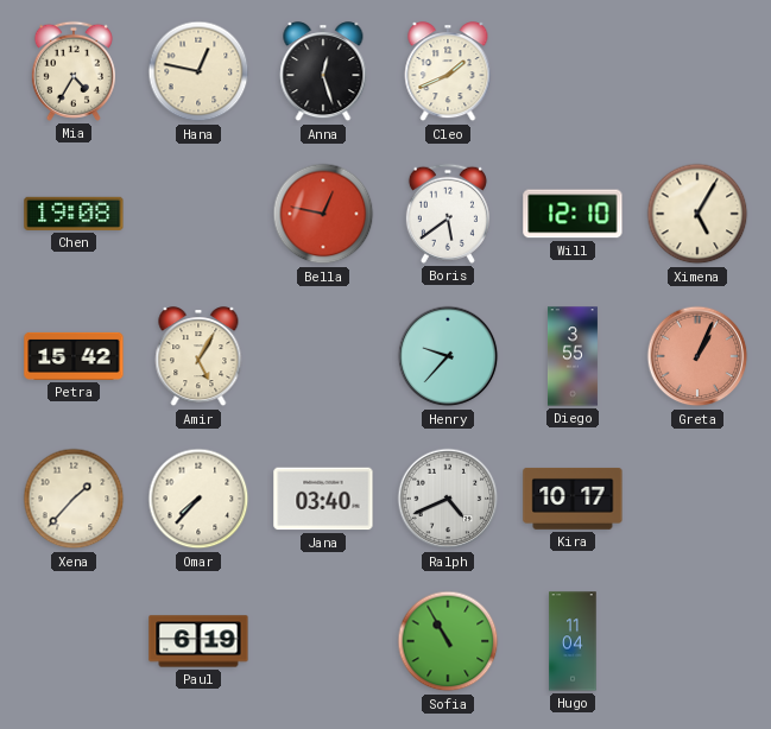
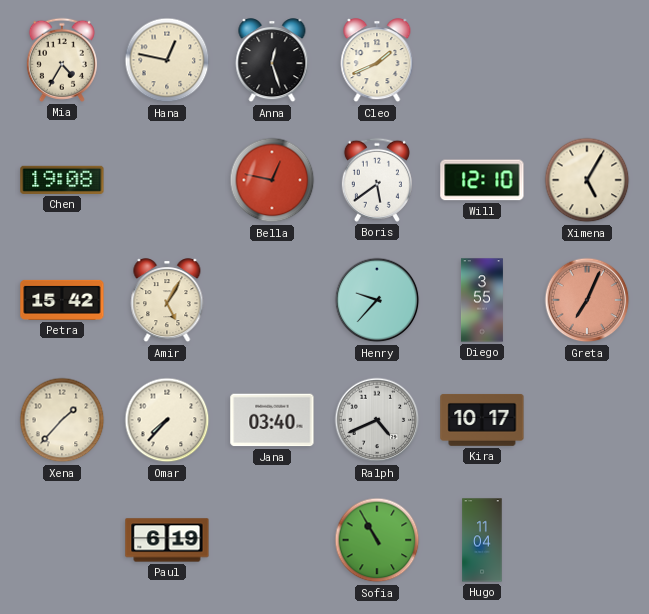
Greta: 1:04 -> 7:04 (587, 300)
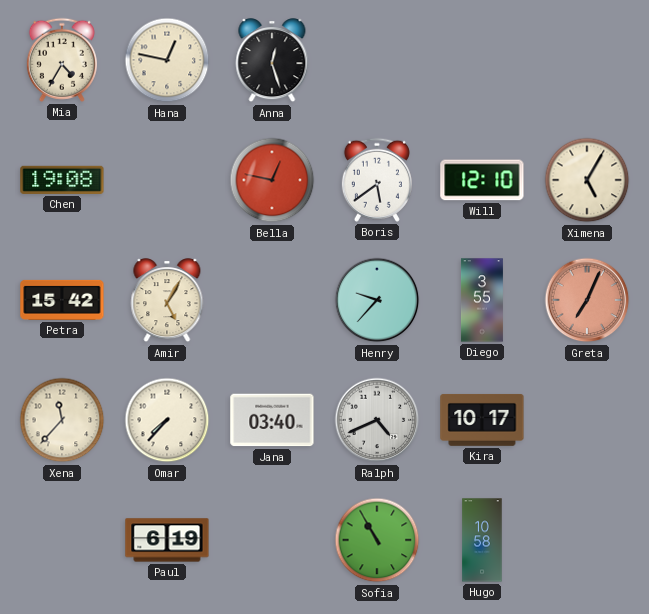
Cleo: 1:41 -> none (377, 61)
Xena: 1:37 -> 11:37 (62, 420)
Hugo: 11:04 -> 10:58 (482, 540)
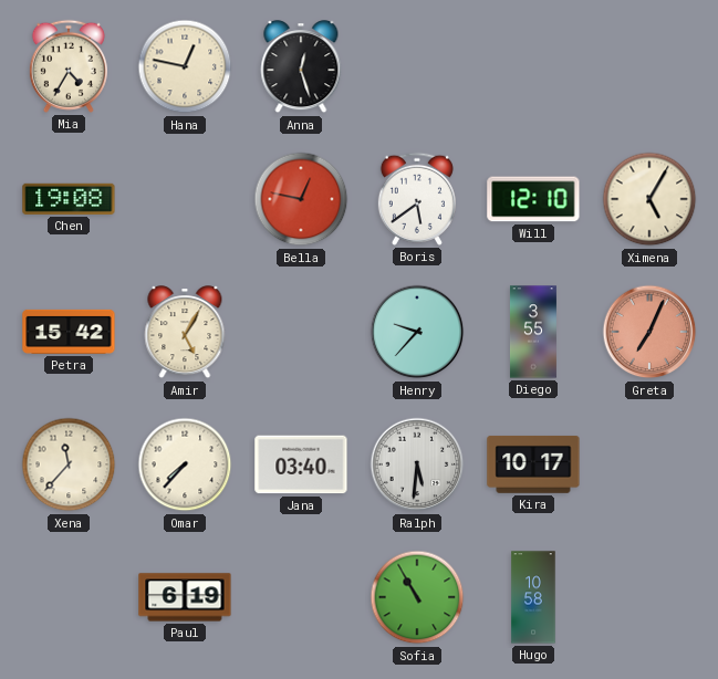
Ralph: 4:41 -> 5:31 (417, 464)
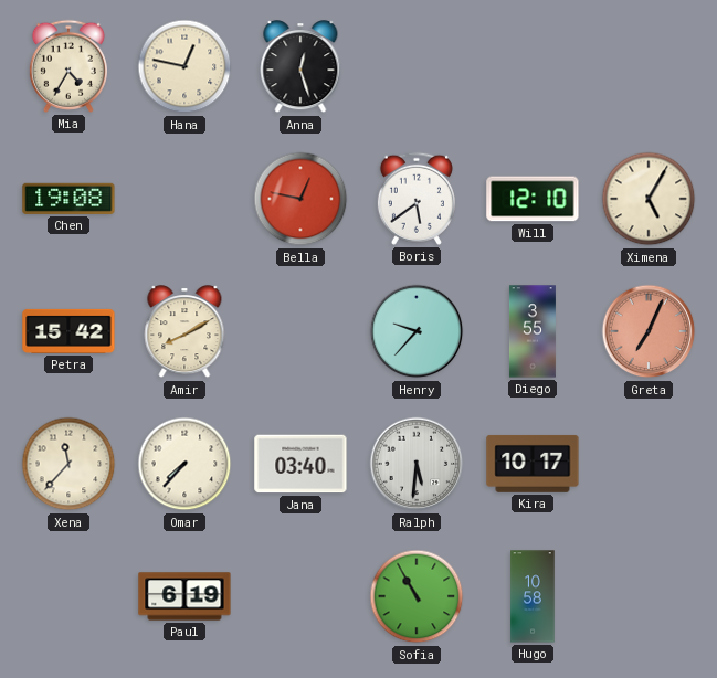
Amir: 5:05 -> 8:10 (184, 332)
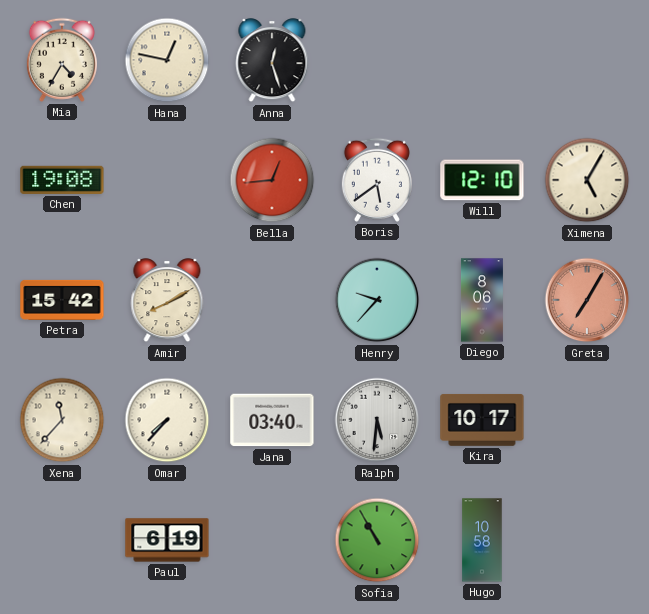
Bella: 12:47 -> 12:44 (272, 180)
Diego: 3:55 -> 8:06 (482, 300)
Greta: 7:04 -> 7:05 (587, 300)
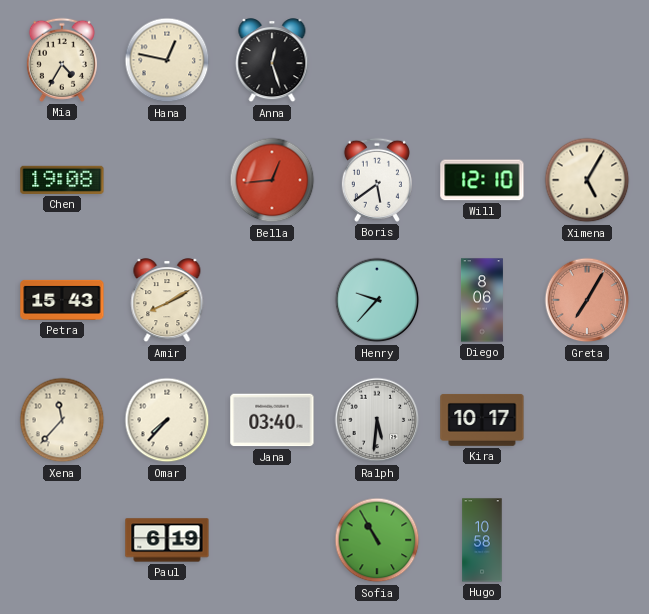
Petra: 15:42 -> 15:43 (62, 300)
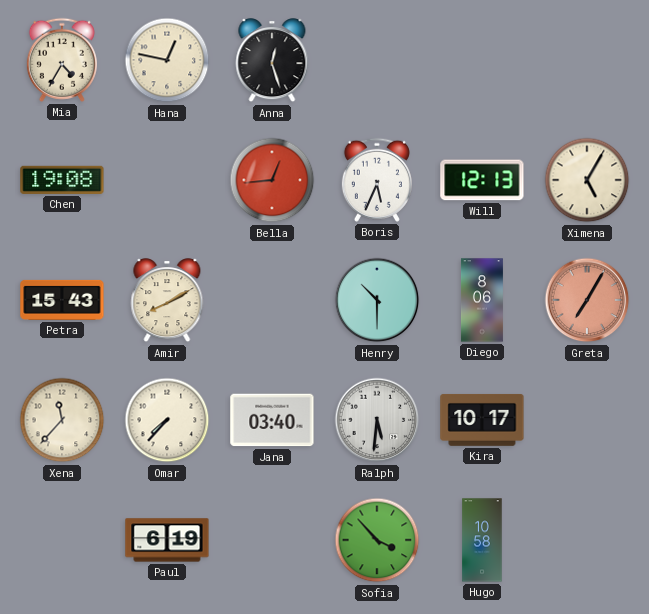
Boris: 5:39 -> 5:34 (377, 180)
Will: 12:10 -> 12:13 (482, 180)
Henry: 9:37 -> 10:30 (377, 300)
Sofia: 10:55 -> 3:53 (377, 540)
